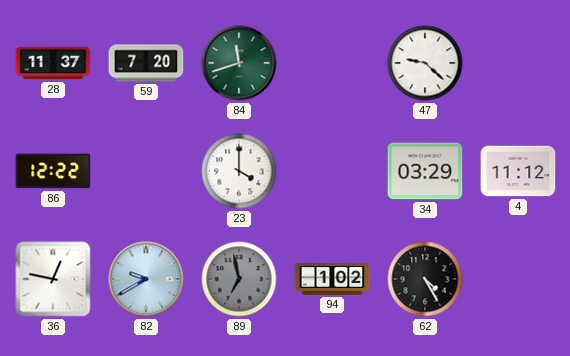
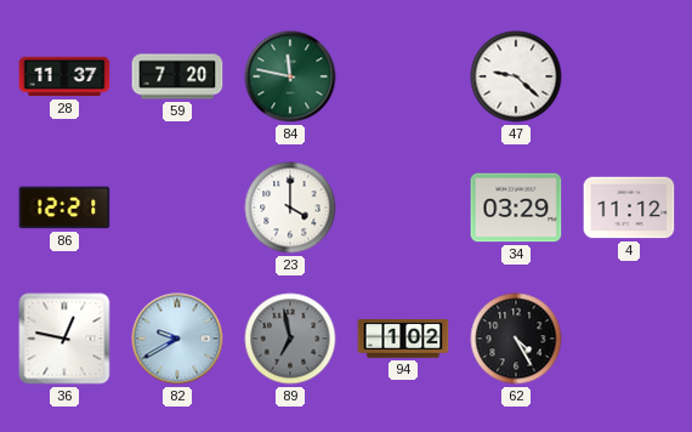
84: 11:42 -> 11:47 (290, 76)
86: 12:22 -> 12:21 (64, 208)
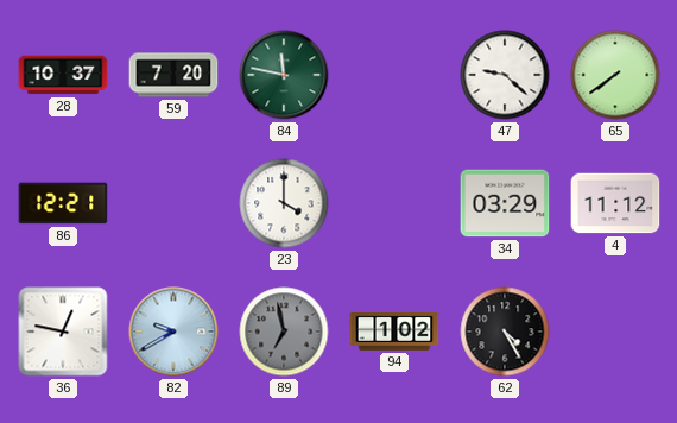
28: 11:37 -> 10:37 (63, 75)
65: none -> 7:39 (615, 75)
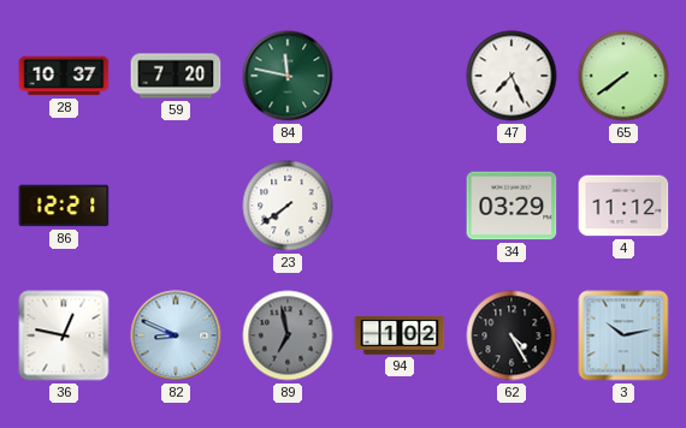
47: 9:22 -> 7:26 (511, 76)
23: 4:00 -> 7:39 (288, 206)
82: 9:40 -> 8:49 (176, 335)
3: none -> 10:13 (623, 335)
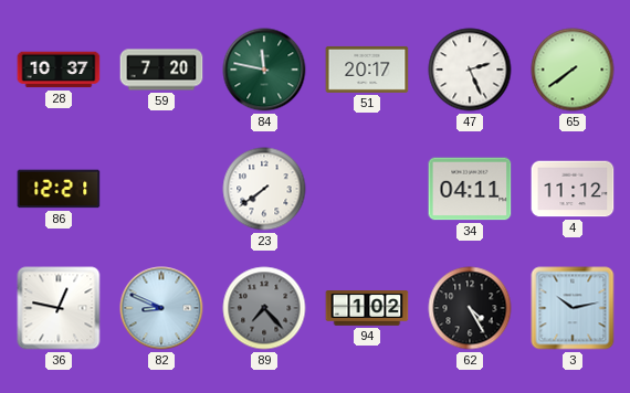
51: none -> 20:17 (367, 70)
47: 7:26 -> 2:26 (470, 70)
34: 03:29 -> 04:11 (470, 189)
89: 6:58 -> 7:23 (264, 308)
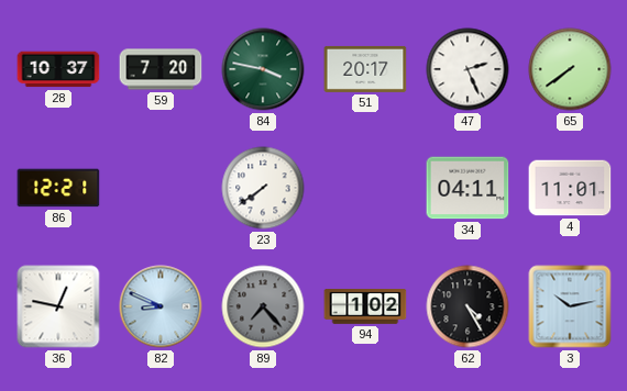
84: 11:47 -> 3:47 (263, 69)
4: 11:12 -> 11:01 (570, 188)
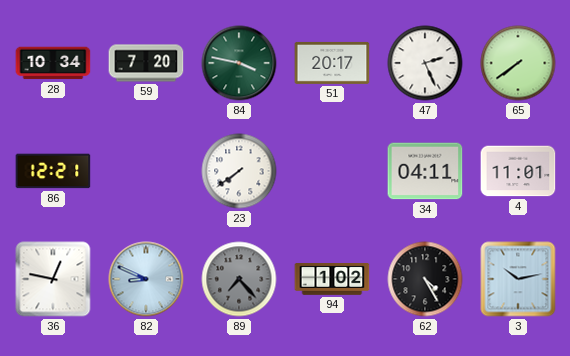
28: 10:37 -> 10:34 (53, 63)
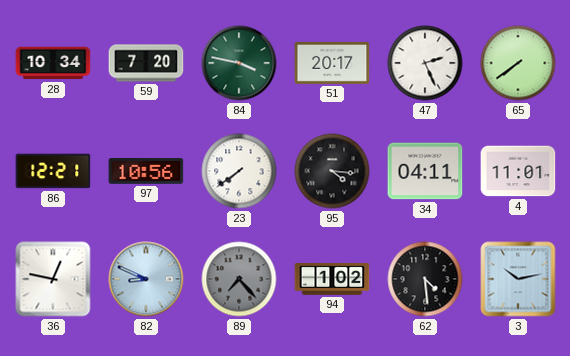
97: none -> 10:56 (146, 172)
95: none -> 4:16 (332, 171)
62: 4:25 -> 4:29 (425, 279)
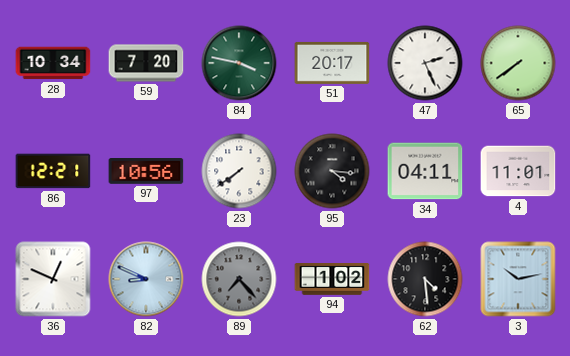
36: 12:47 -> 12:49 (53, 279)
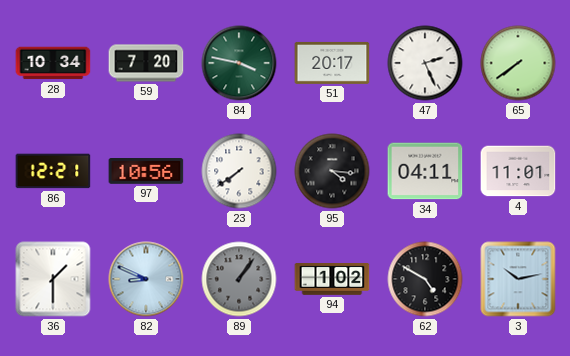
36: 12:49 -> 1:30 (53, 279)
89: 7:23 -> 1:06 (239, 279)
62: 4:29 -> 4:50 (425, 279)
